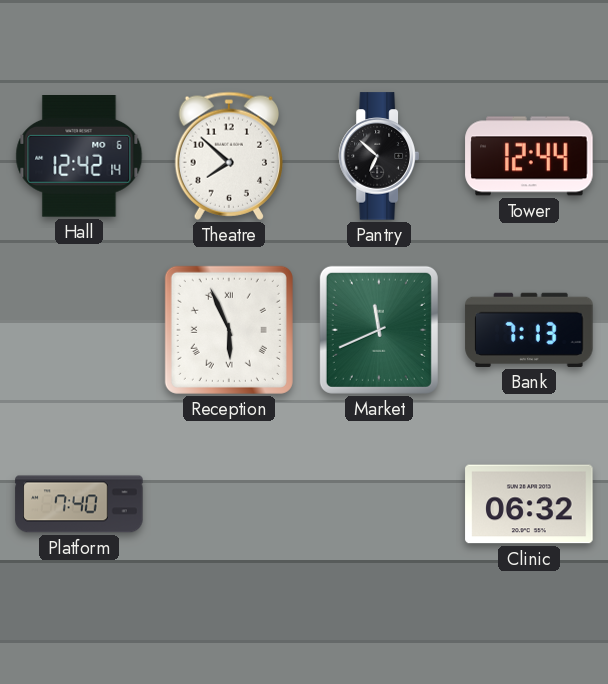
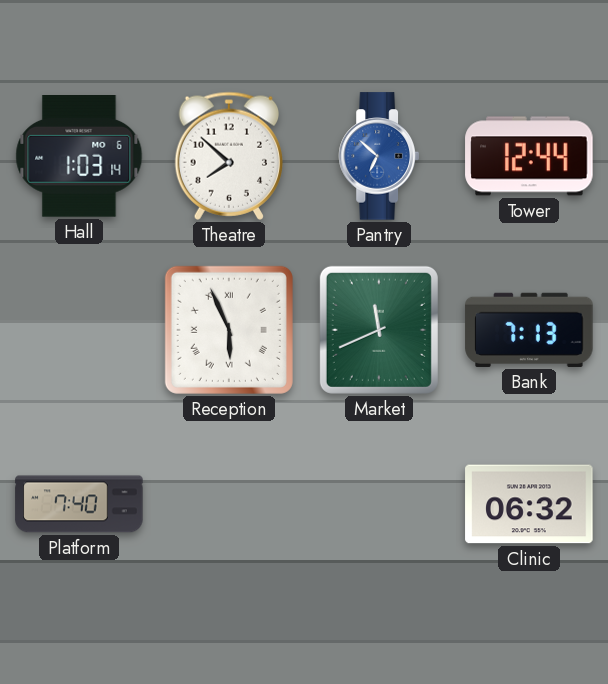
Hall: 12:42 -> 1:03 (79, 157)
Pantry dial: black -> blue (378, 156)
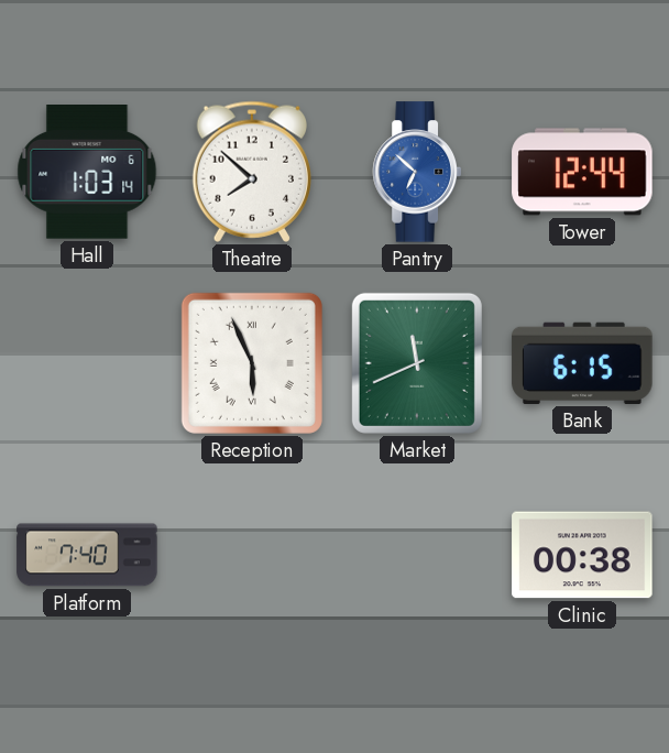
Bank: 7:13 -> 6:15 (582, 363)
Clinic: 06:32 -> 00:38 (582, 555)
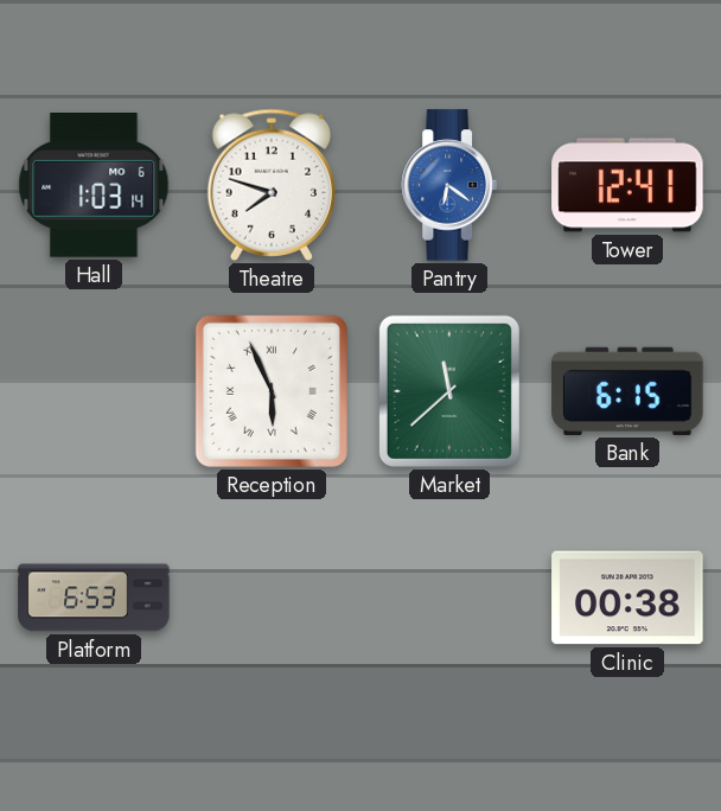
Theatre: 7:52 -> 7:48 (270, 185)
Pantry: 6:52 -> 6:21 (448, 185)
Tower: 12:44 -> 12:41 (627, 185)
Market: 11:41 -> 11:38 (449, 391)
Platform: 7:40 -> 6:53 (94, 598)
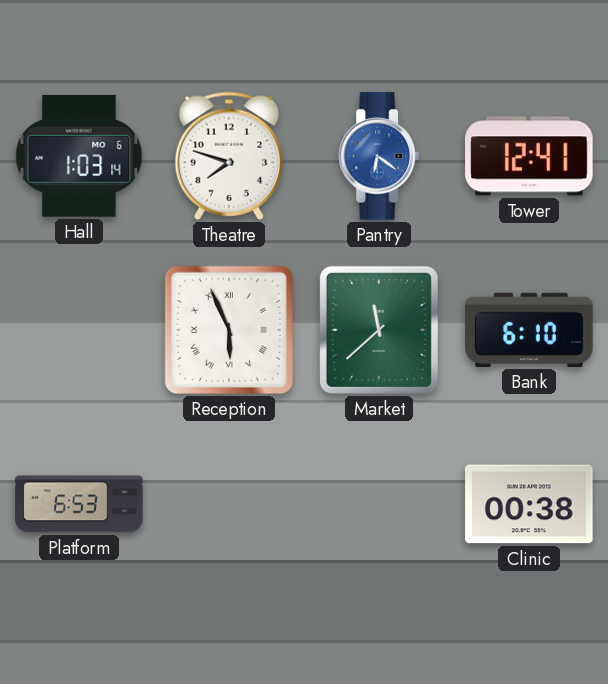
Bank: 6:15 -> 6:10 (529, 330)
